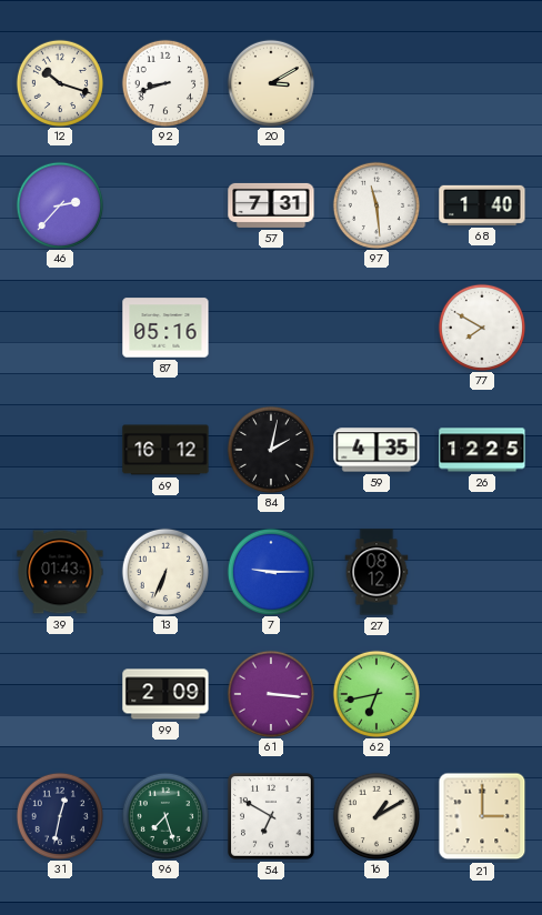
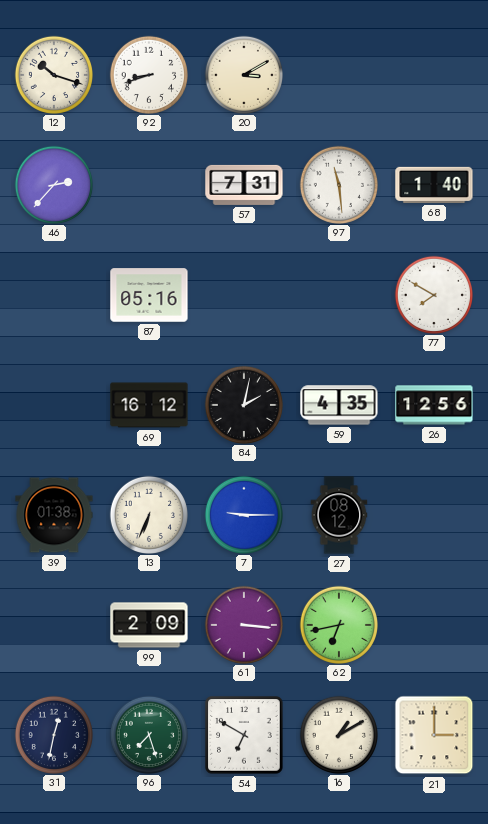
26: 12:25 -> 12:56 (434, 405)
39: 01:43 -> 01:38 (54, 515)
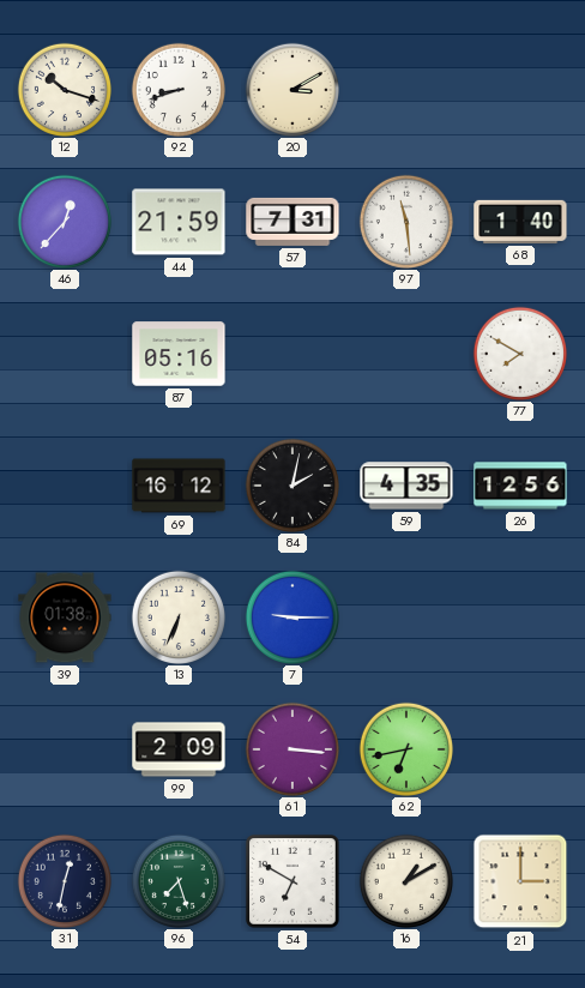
46: 2:37 -> 12:37 (64, 221)
44: none -> 21:59 (179, 222)
27: 08:12 -> none (339, 515)
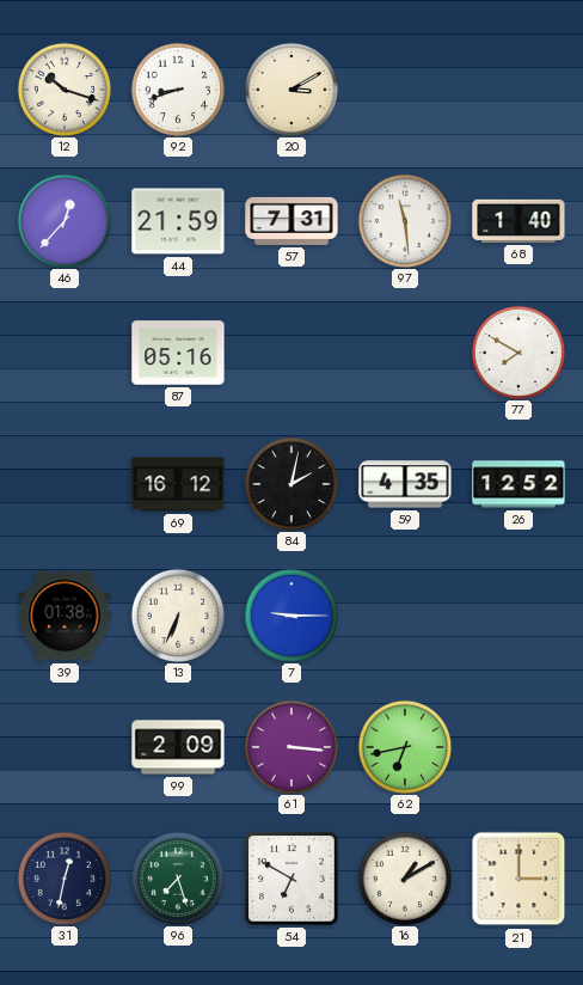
26: 12:56 -> 12:52 (518, 484)
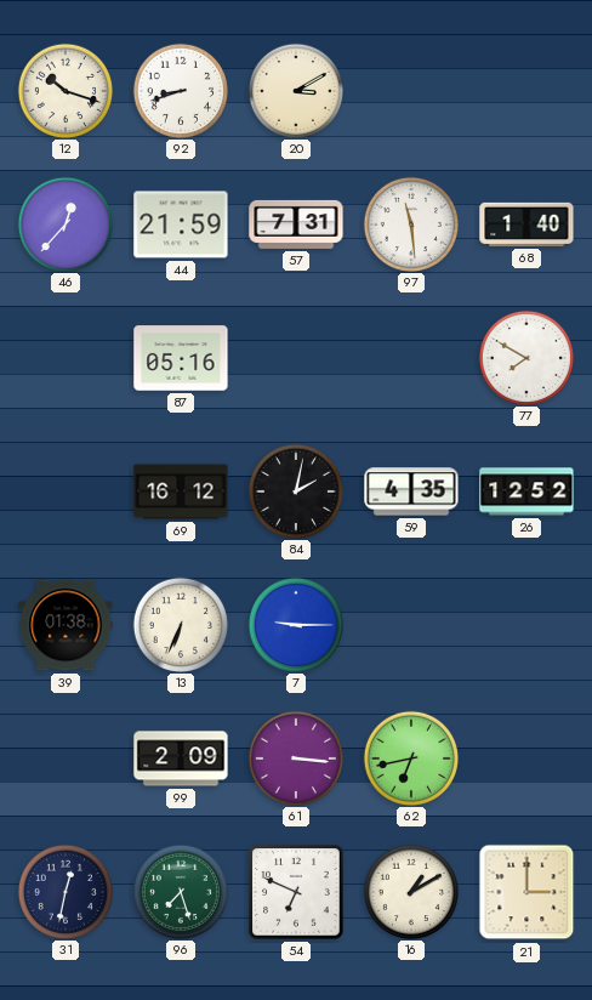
54: 6:50 -> 6:49 (296, 892)
